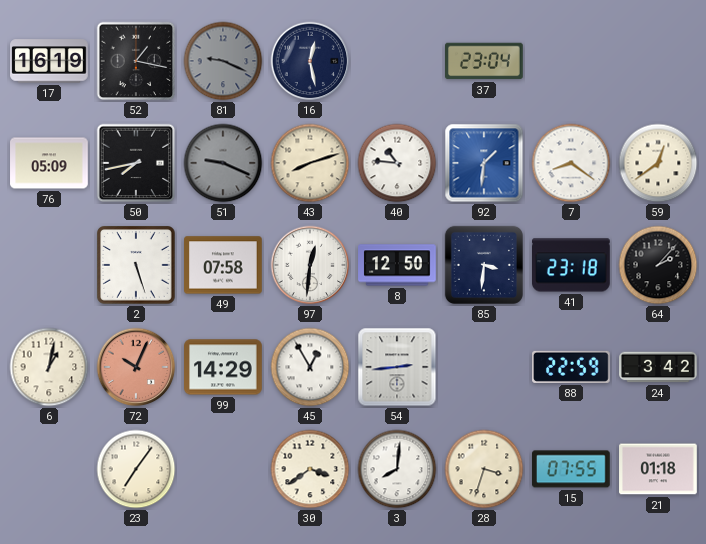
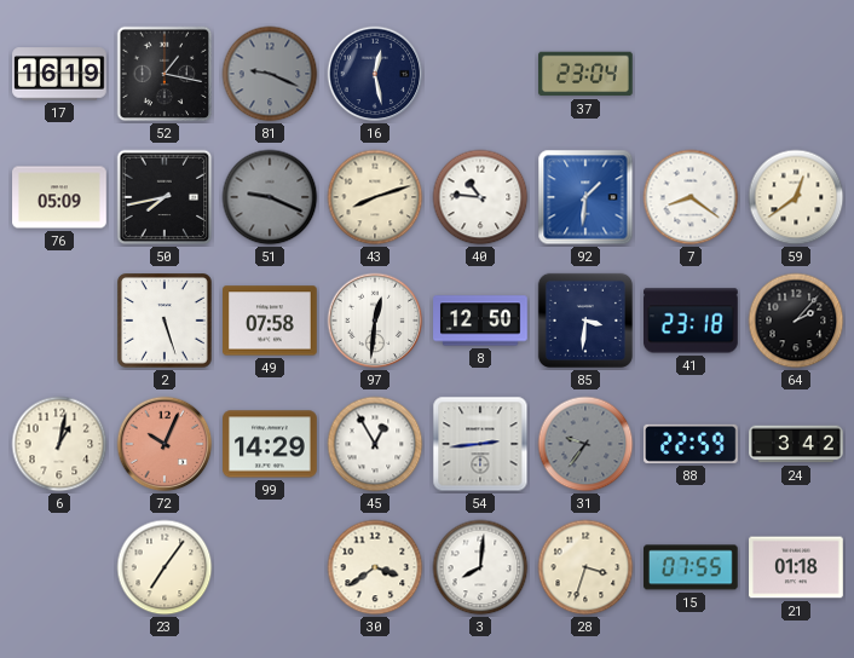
31: none -> 9:36 (585, 444)
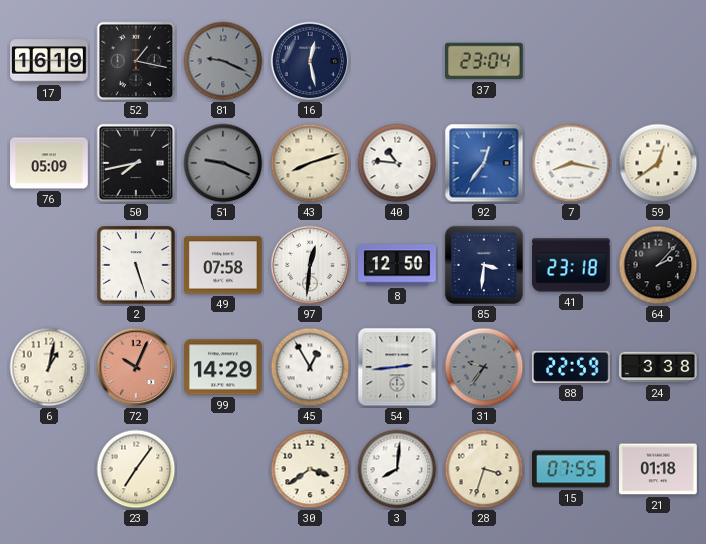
92: 1:31 -> 12:36 (484, 163)
7: 8:21 -> 8:17 (571, 163)
24: 3:42 -> 3:38 (658, 367)
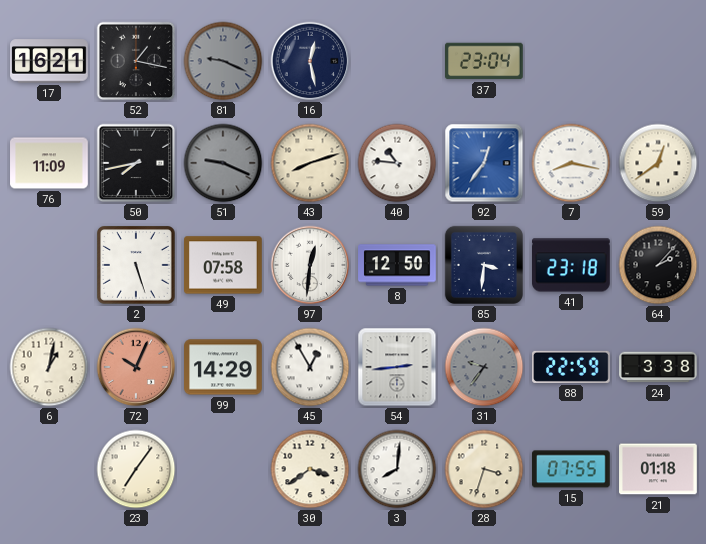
17: 16:19 -> 16:21 (49, 61)
76: 05:09 -> 11:09 (49, 163)
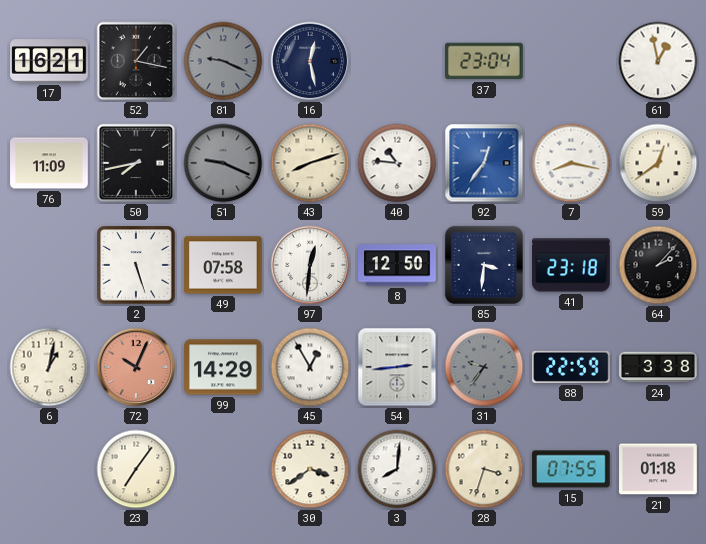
61: none -> 12:58 (658, 61)
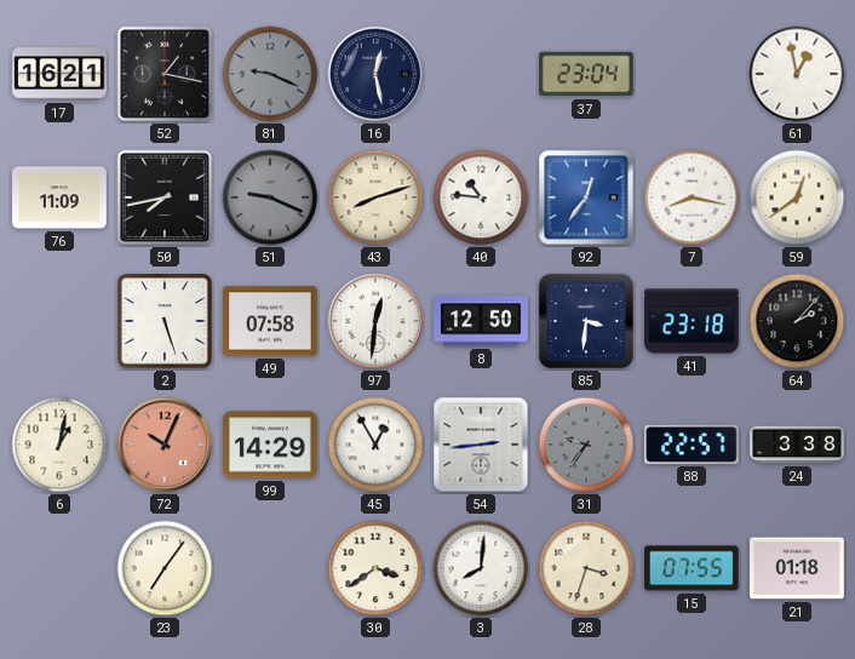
88: 22:59 -> 22:57 (693, 445)
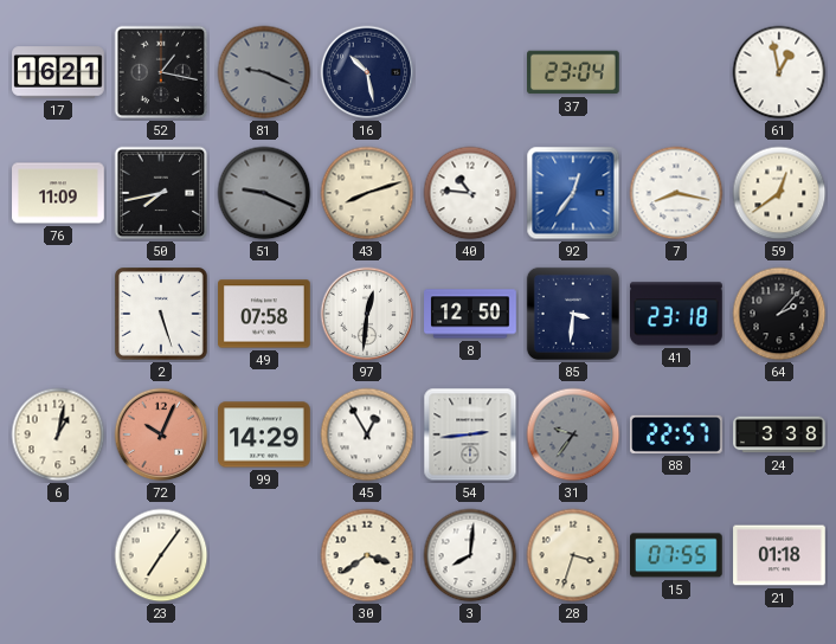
16: 12:28 -> 10:28 (367, 72)
